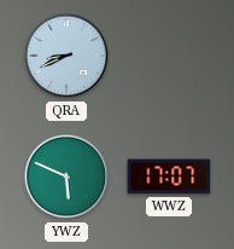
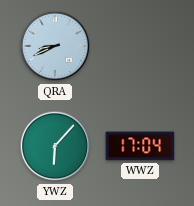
YWZ: 5:49 -> 6:07 (55, 146)
WWZ: 17:07 -> 17:04 (140, 146)
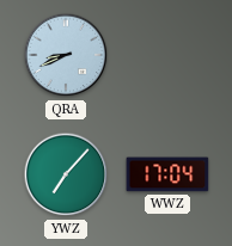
YWZ: 6:07 -> 7:07 (66, 174)
